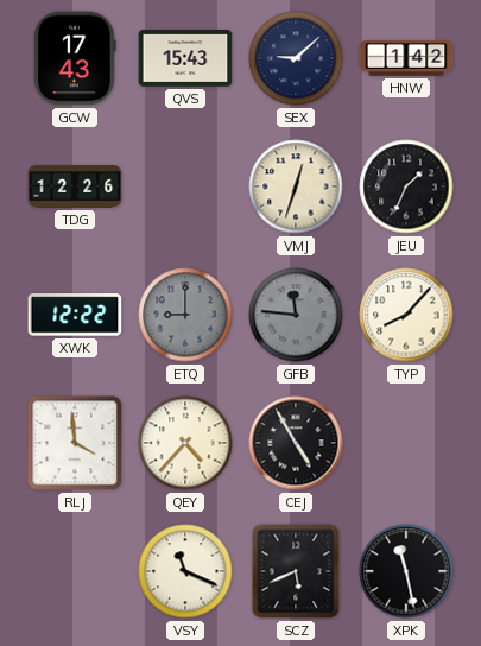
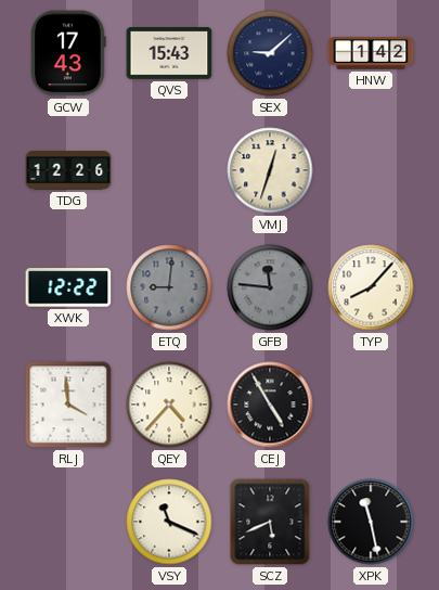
JEU: 1:34 -> none (406, 186)
ETQ: 9:00 -> 9:01 (169, 287)
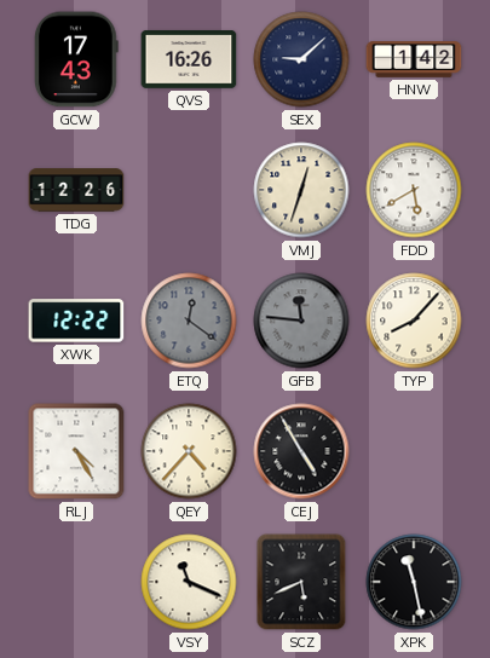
QVS: 15:43 -> 16:26 (189, 60)
FDD: none -> 5:40 (414, 190)
ETQ: 9:01 -> 12:21 (189, 321)
RLJ: 3:59 -> 4:25 (76, 451)
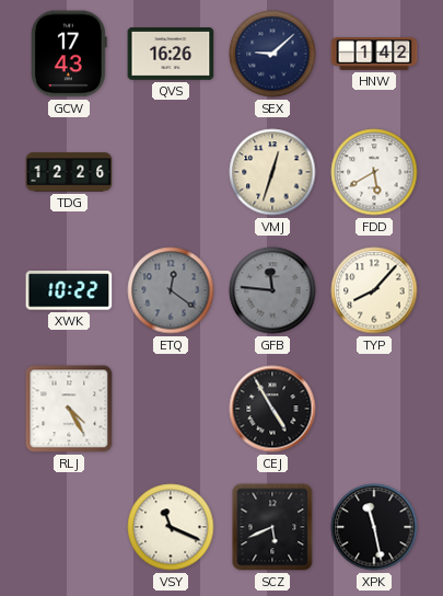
XWK: 12:22 -> 10:22 (69, 290)
QEY: 4:37 -> none (189, 451)
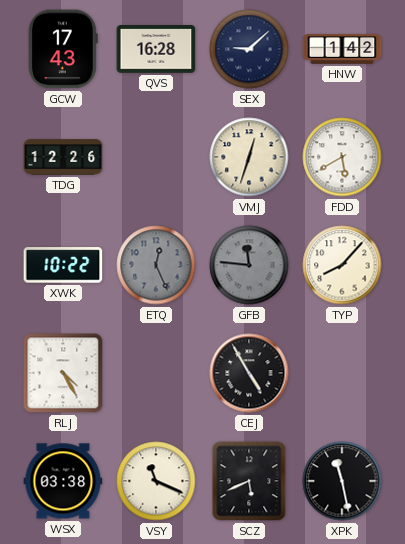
QVS: 16:26 -> 16:28 (156, 50)
ETQ: 12:21 -> 12:26 (156, 265)
WSX: none -> 03:38 (63, 481)
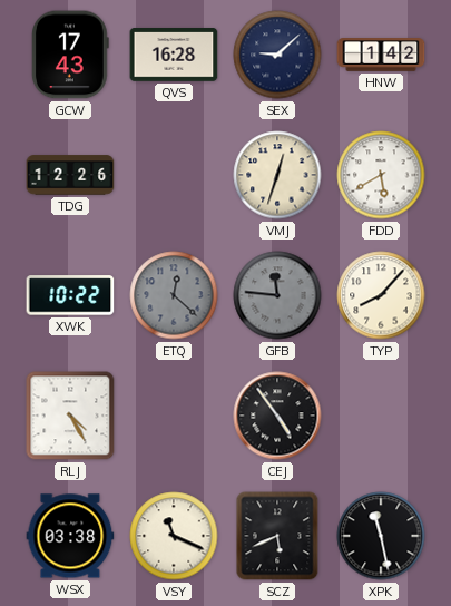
ETQ: 12:26 -> 12:22 (174, 295)
CEJ: 4:55 -> 4:54 (277, 416)
